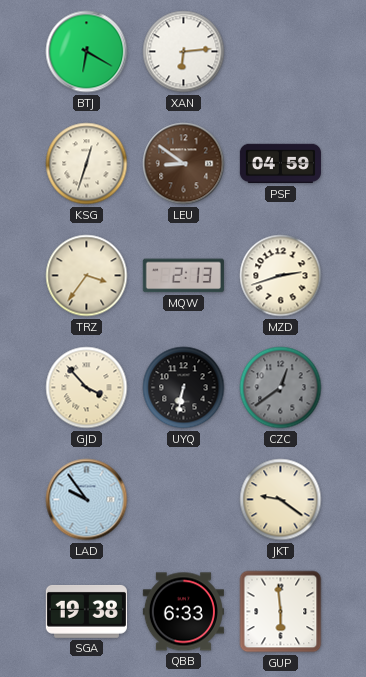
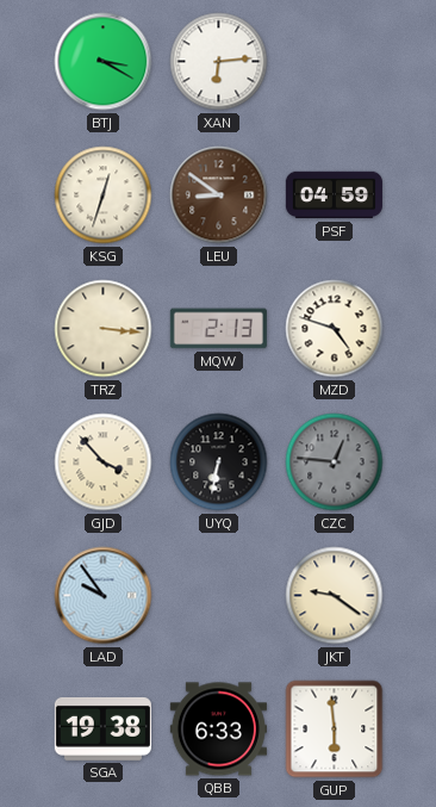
BTJ: 6:20 -> 3:20 (104, 62)
TRZ: 3:36 -> 3:16 (104, 329)
MZD: 2:42 -> 4:48 (335, 329)
CZC: 12:39 -> 12:46 (335, 463)
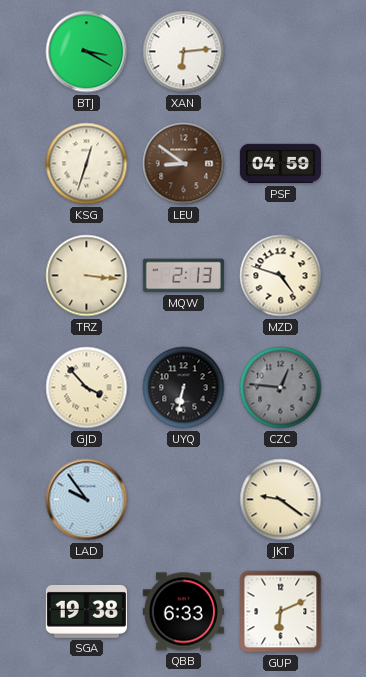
GUP: 5:59 -> 6:11 (281, 612)
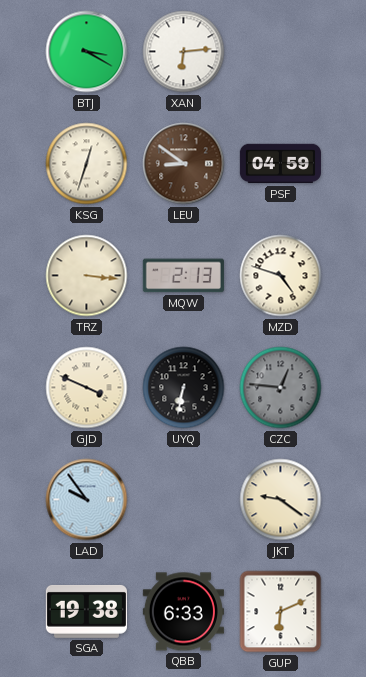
GJD: 3:53 -> 3:49 (87, 388)
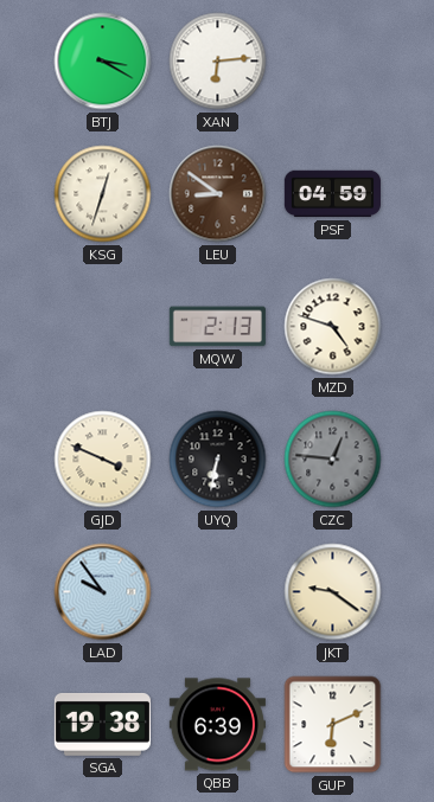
TRZ: 3:16 -> none (87, 276)
QBB: 6:33 -> 6:39 (217, 725)
